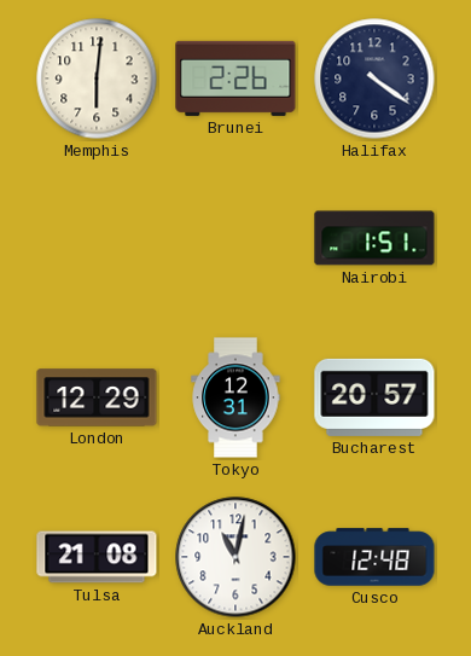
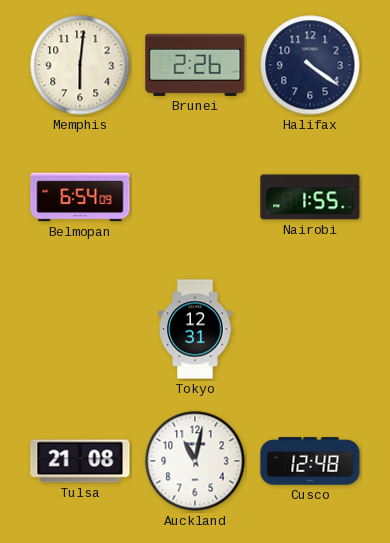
Belmopan: none -> 6:54 (80, 197)
Nairobi: 1:51 -> 1:55 (310, 197)
London: 12:29 -> none (97, 397)
Bucharest: 20:57 -> none (374, 397)
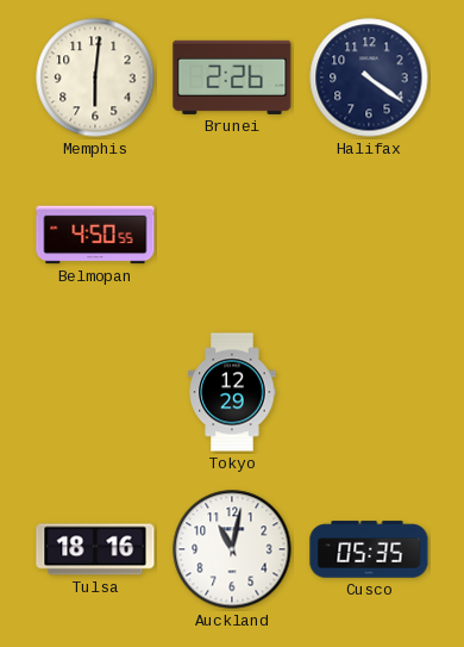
Belmopan: 6:54 -> 4:50 (95, 235)
Nairobi: 1:55 -> none (310, 197)
Tokyo: 12:31 -> 12:29 (232, 392)
Tulsa: 21:08 -> 18:16 (95, 549)
Cusco: 12:48 -> 05:35 (369, 549)
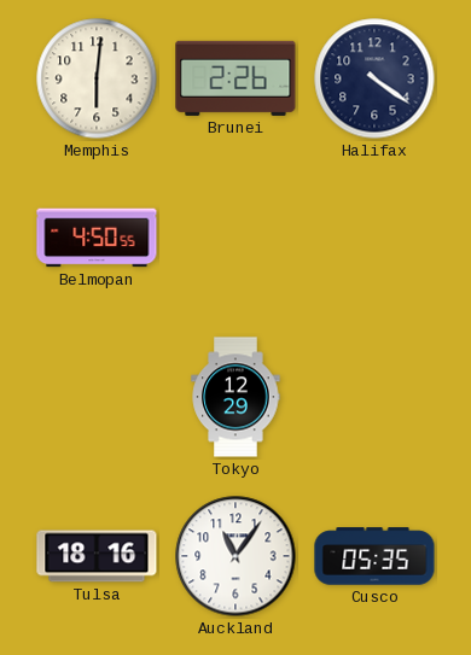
Auckland: 11:02 -> 11:06 (235, 556)
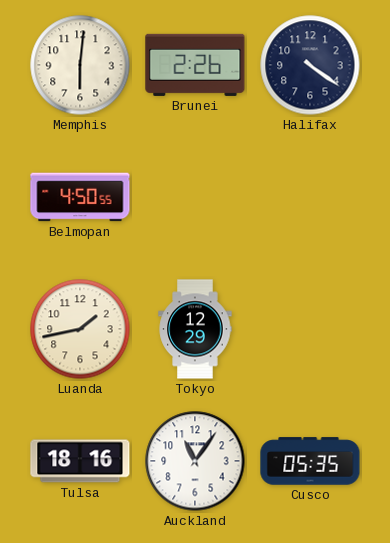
Luanda: none -> 1:43 (80, 329)
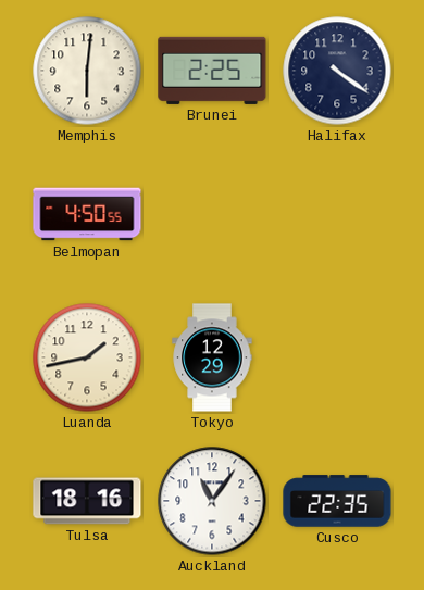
Brunei: 2:26 -> 2:25 (212, 71)
Cusco: 05:35 -> 22:35 (337, 501)
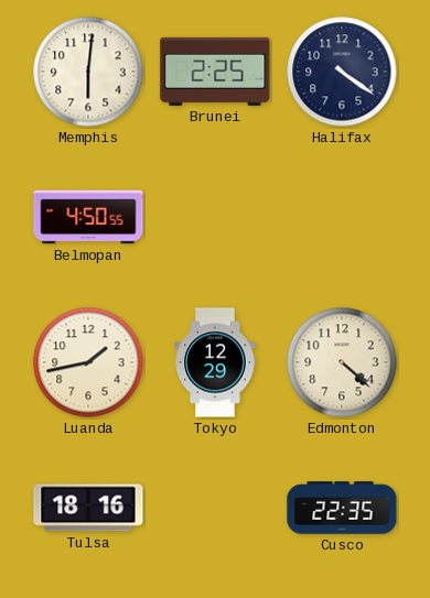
Edmonton: none -> 4:22 (342, 362)
Auckland: 11:06 -> none (212, 501)
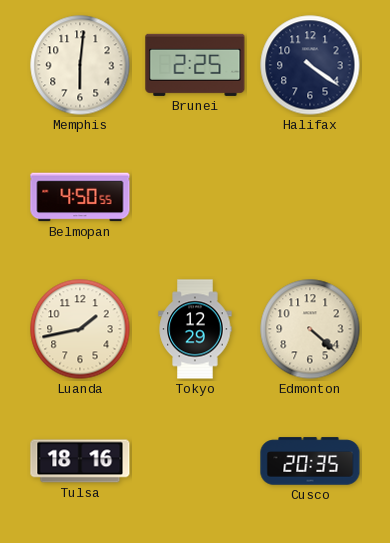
Cusco: 22:35 -> 20:35 (310, 461)
